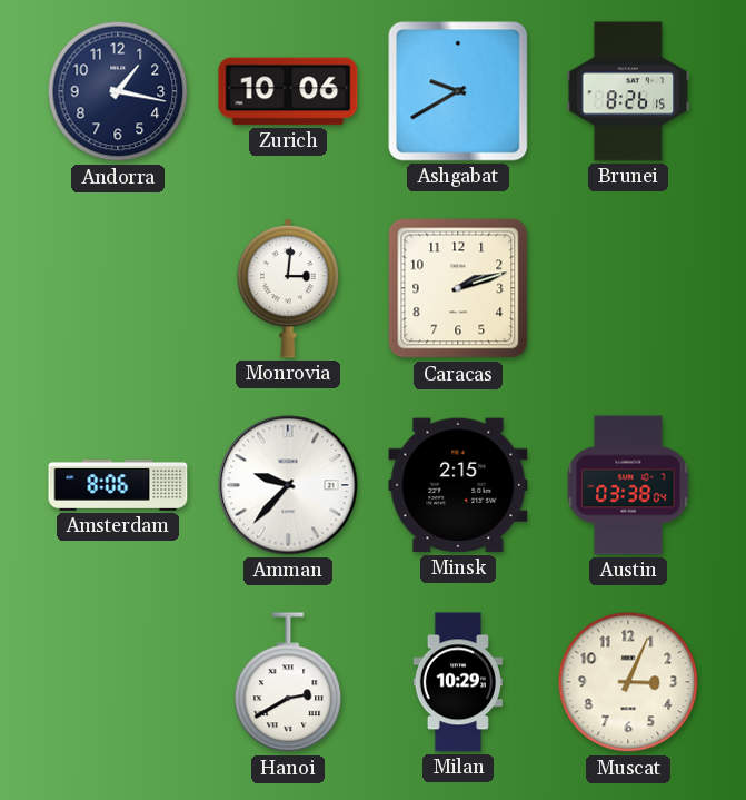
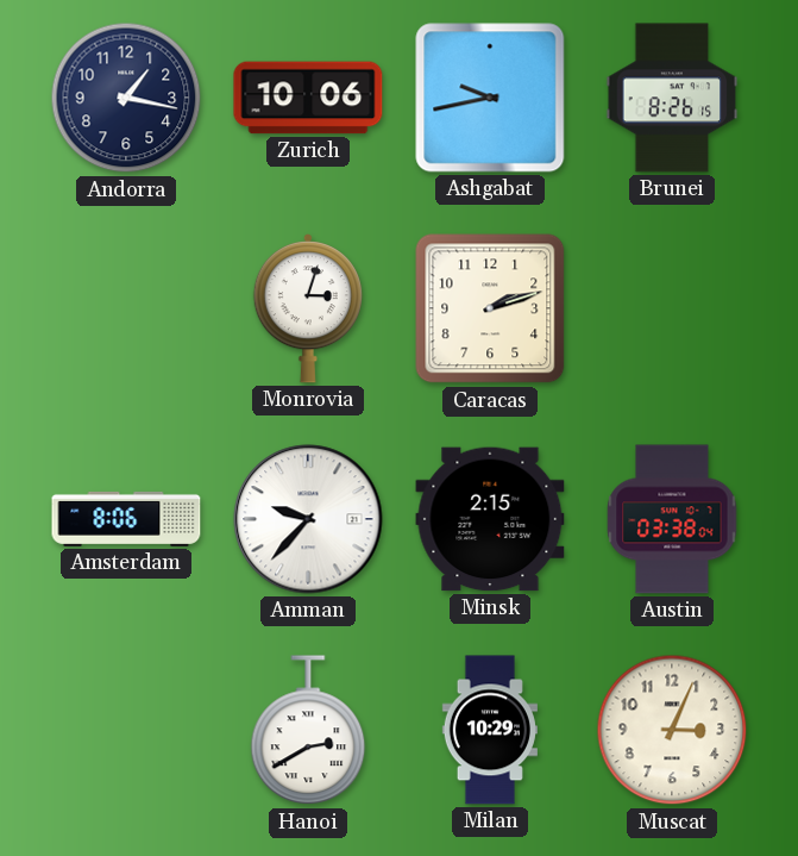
Ashgabat: 9:40 -> 9:43 (490, 98)
Monrovia: 3:01 -> 3:03 (307, 308)
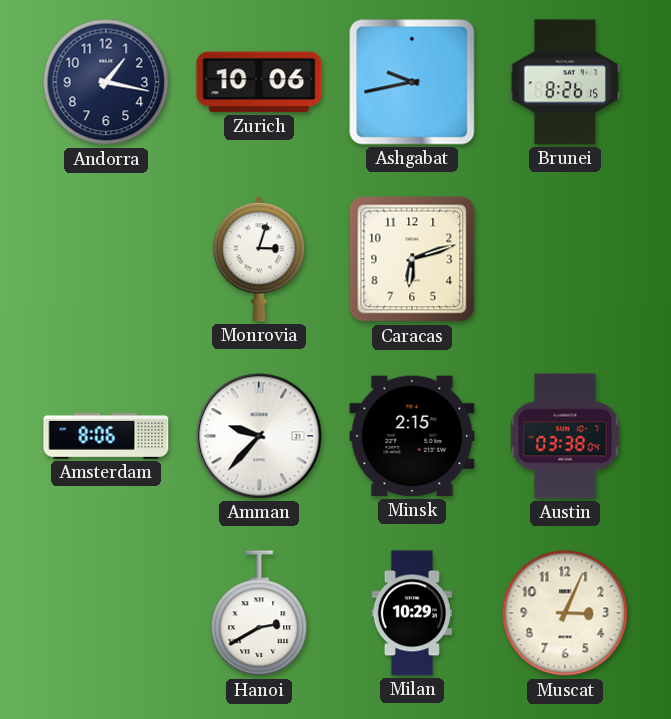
Caracas: 2:12 -> 6:12 (412, 259)
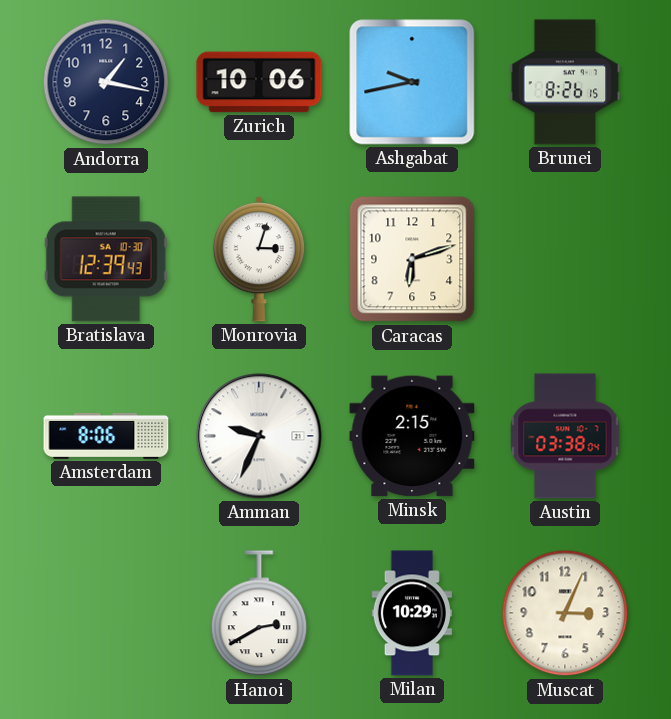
Bratislava: none -> 12:39 (106, 259)
Amman: 9:37 -> 9:34 (259, 436)
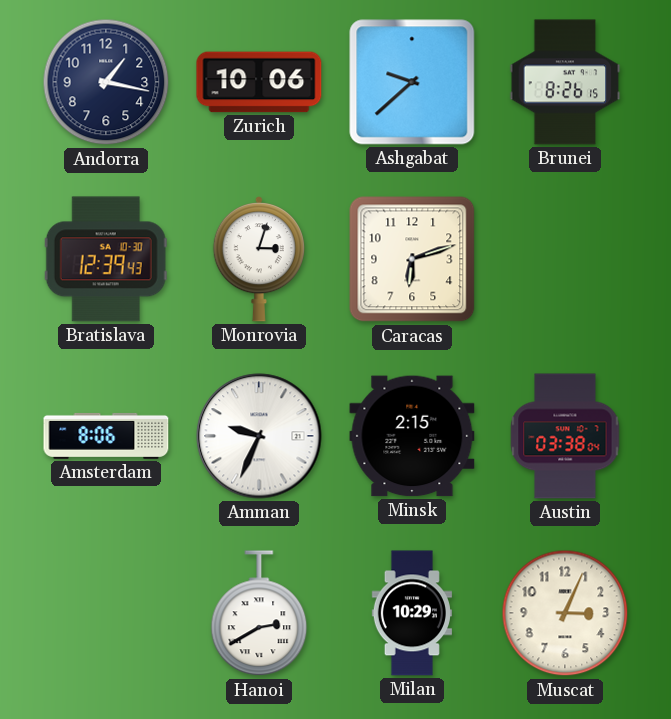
Ashgabat: 9:43 -> 9:38 (412, 82)
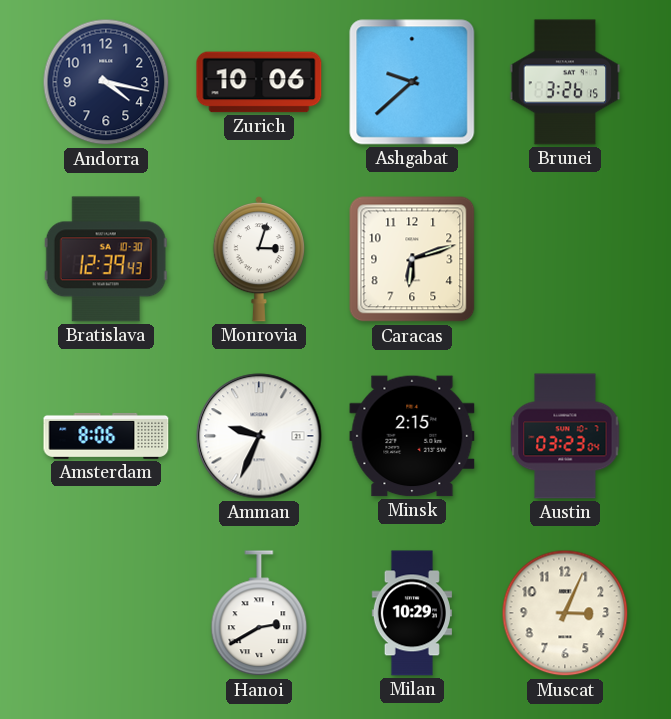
Andorra: 1:17 -> 4:17 (106, 82)
Brunei: 8:26 -> 3:26 (565, 82)
Austin: 03:38 -> 03:23 (565, 436)
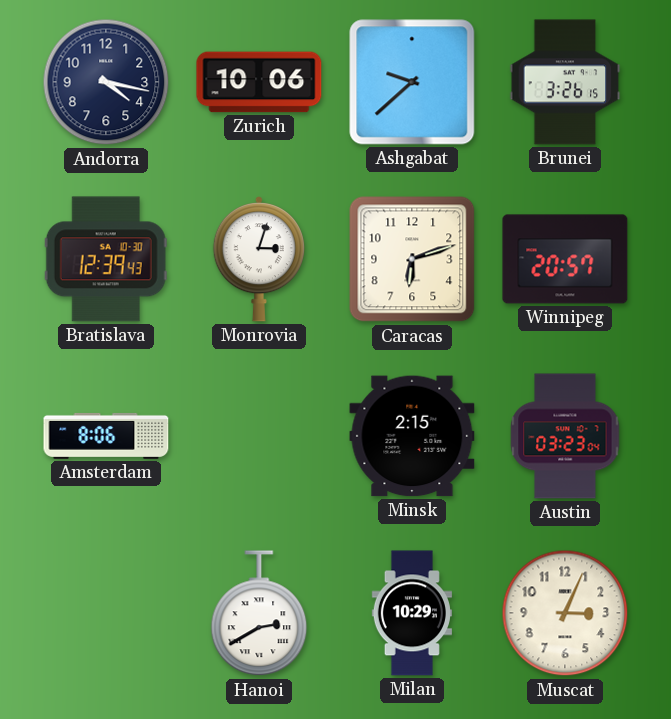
Winnipeg: none -> 20:57 (565, 259)
Amman: 9:34 -> none (259, 436)
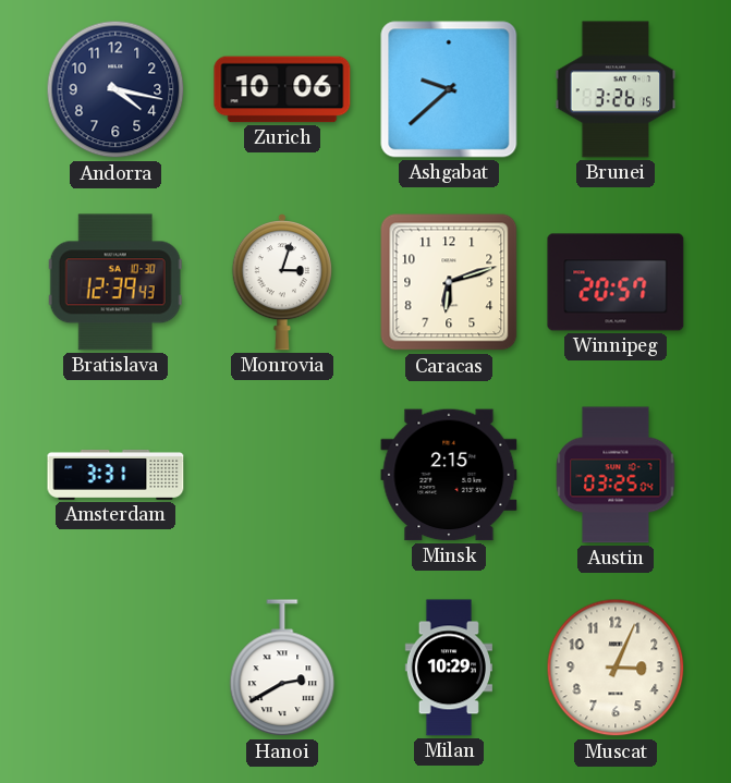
Amsterdam: 8:06 -> 3:31 (115, 475)
Austin: 03:23 -> 03:25 (616, 475)
